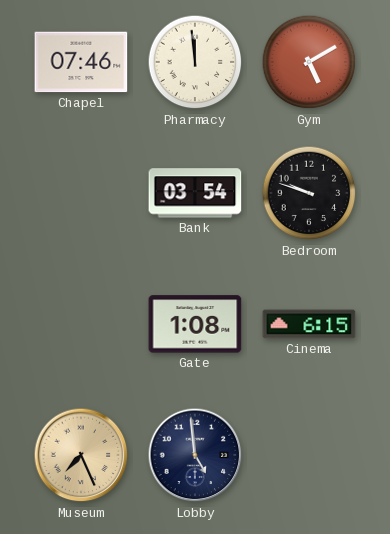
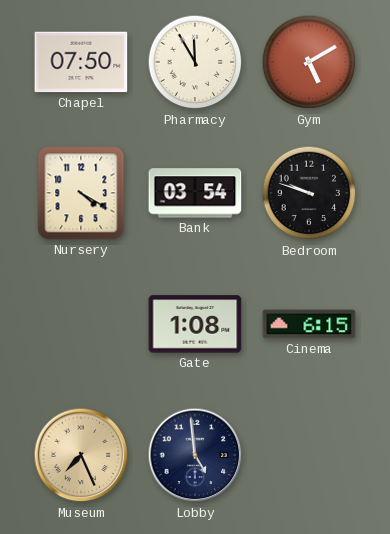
Chapel: 07:46 -> 07:50 (81, 62)
Pharmacy: 11:59 -> 11:55 (195, 62)
Nursery: none -> 4:20 (81, 193)
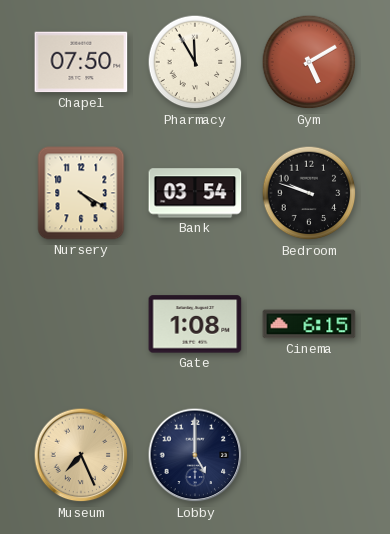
Lobby: 4:59 -> 5:00 (195, 455)
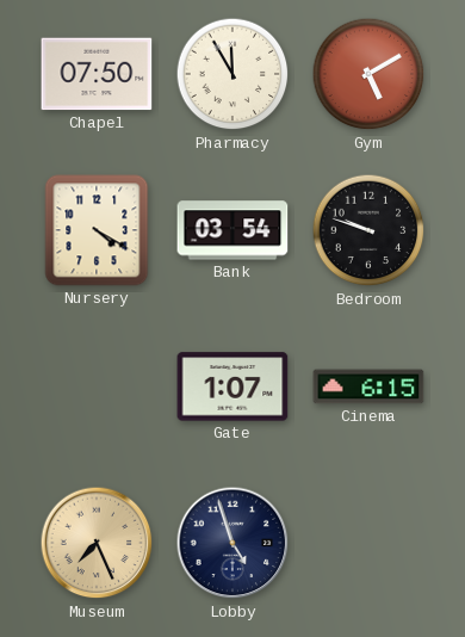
Gate: 1:08 -> 1:07 (232, 386)
Lobby: 5:00 -> 4:57 (232, 543)
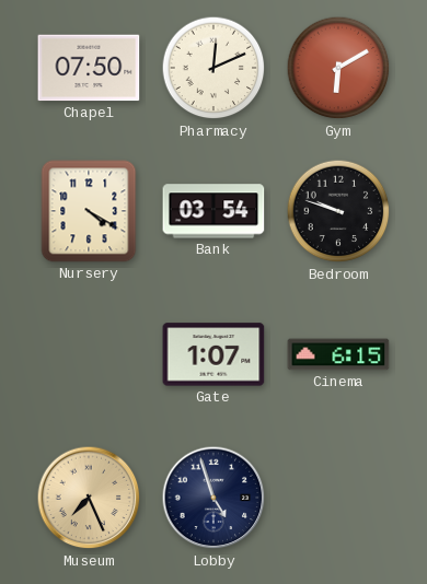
Pharmacy: 11:55 -> 12:11 (214, 68)
Gym: 5:10 -> 6:10 (338, 68)
